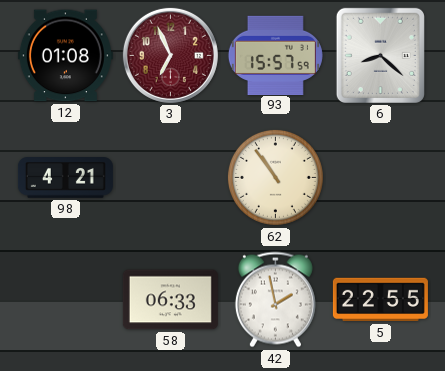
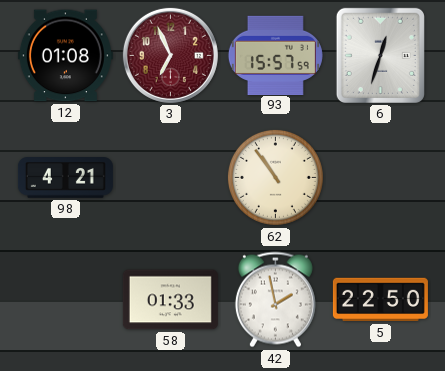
6: 8:22 -> 12:33 (380, 55)
58: 06:33 -> 01:33 (170, 300)
5: 22:55 -> 22:50 (380, 300)
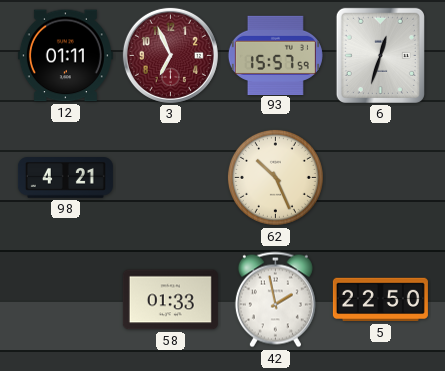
12: 01:08 -> 01:11 (65, 56)
62: 10:54 -> 10:26 (275, 177)
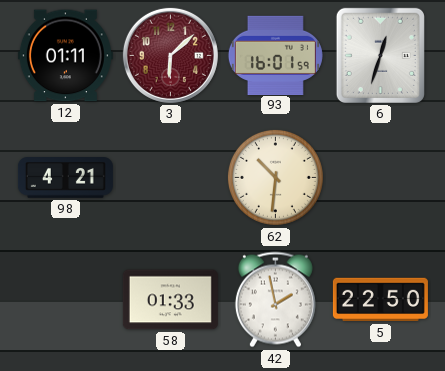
3: 6:56 -> 6:08 (170, 55)
93: 15:57 -> 16:01 (275, 55)
62: 10:26 -> 10:31 (275, 177)
